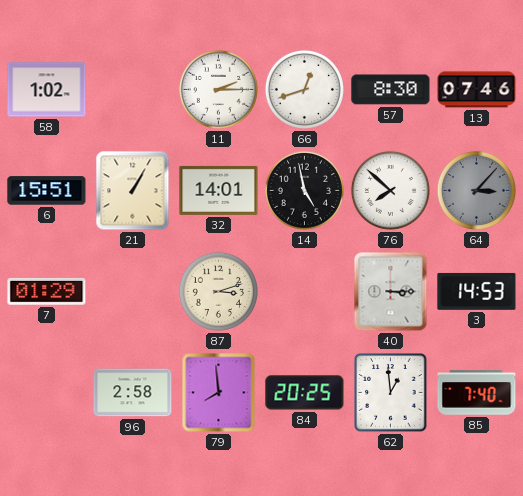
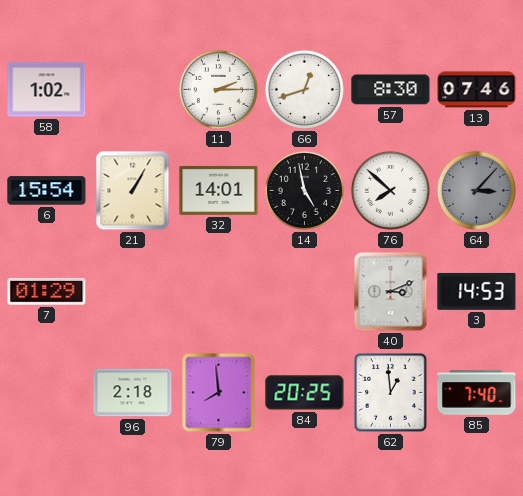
6: 15:51 -> 15:54 (47, 191)
87: 3:12 -> none (218, 291)
40: 3:15 -> 3:11 (391, 292)
96: 2:58 -> 2:18 (133, 393)
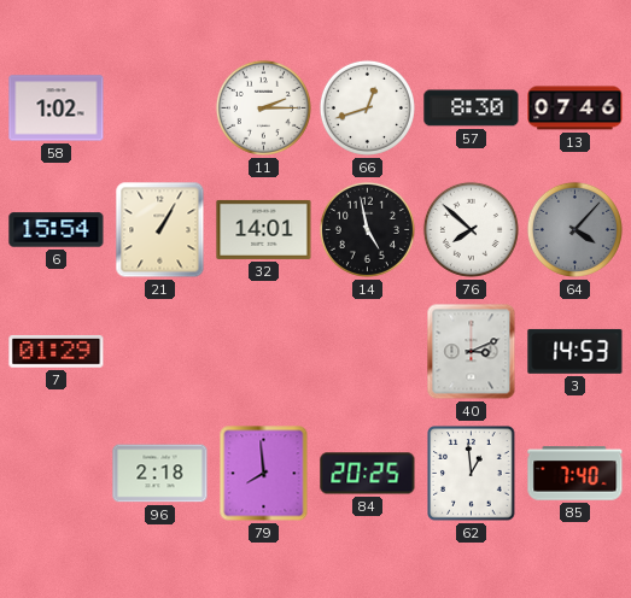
64: 3:07 -> 4:07 (574, 229)
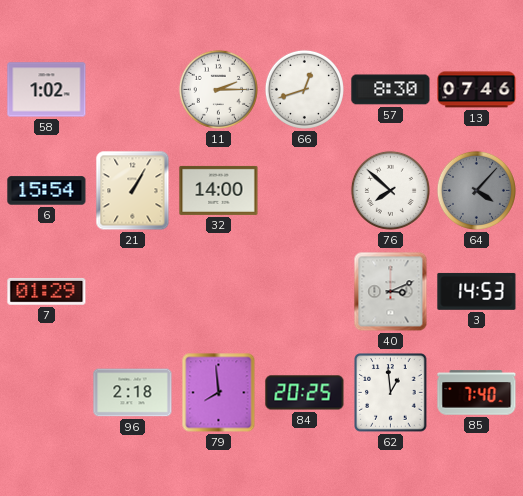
32: 14:01 -> 14:00 (219, 190)
14: 4:58 -> none (367, 229)
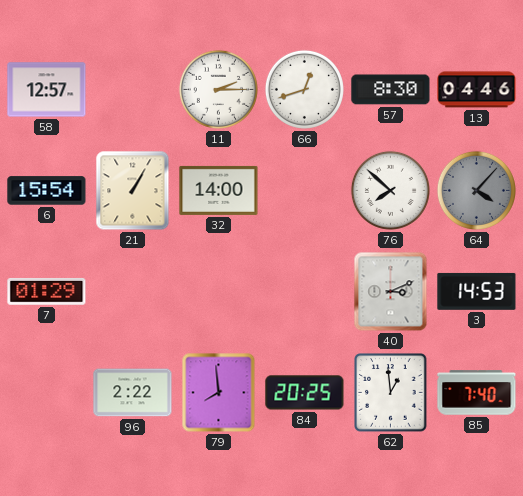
58: 1:02 -> 12:57 (47, 90)
13: 07:46 -> 04:46 (477, 90)
96: 2:18 -> 2:22 (133, 393)
